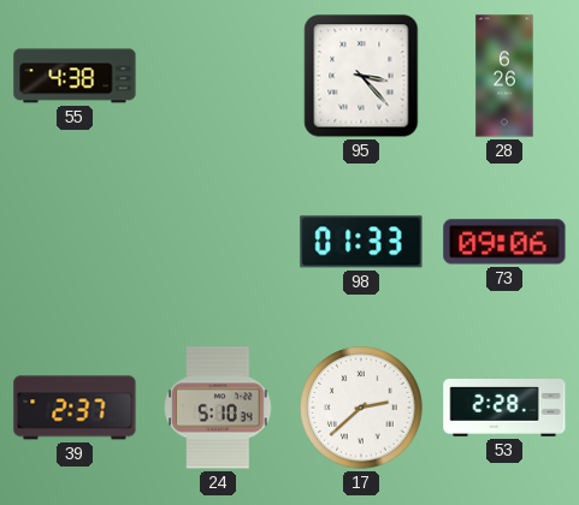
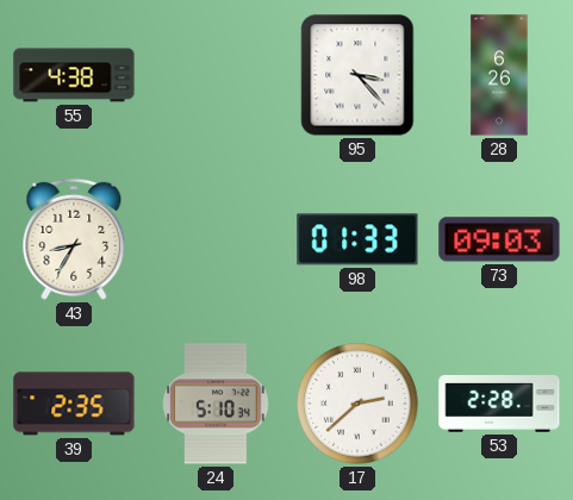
43: none -> 8:35 (74, 239)
73: 09:06 -> 09:03 (499, 239)
39: 2:37 -> 2:35 (74, 404)
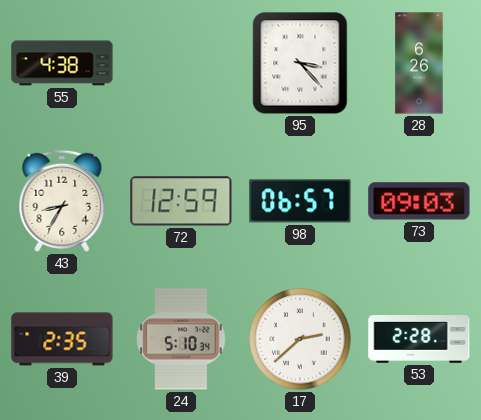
72: none -> 12:59 (181, 201)
98: 01:33 -> 06:57 (300, 201)
